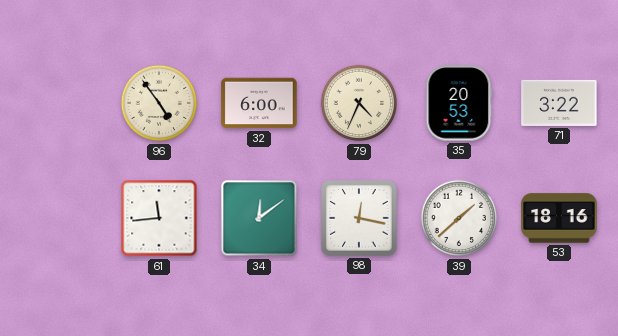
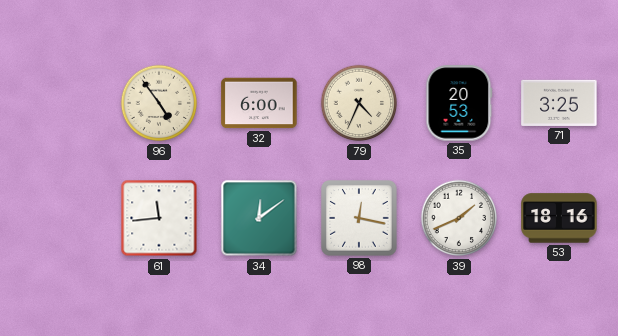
71: 3:22 -> 3:25 (559, 103)
39: 1:38 -> 1:41 (459, 218)
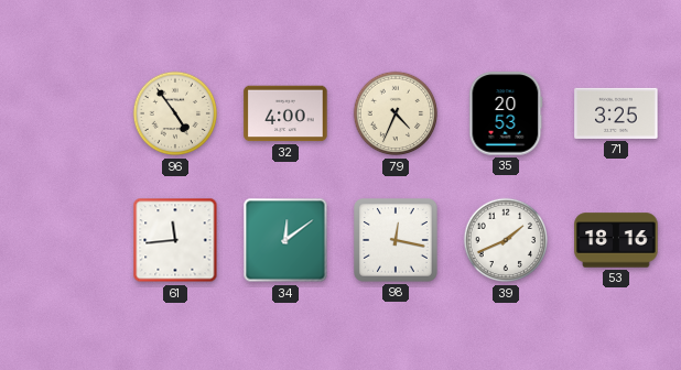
32: 6:00 -> 4:00 (285, 113)
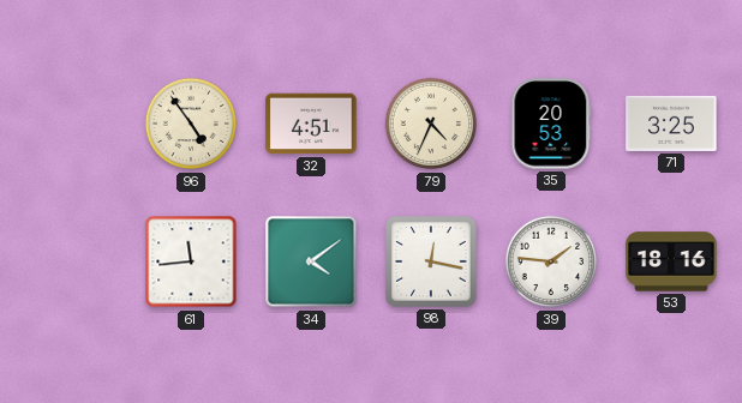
32: 4:00 -> 4:51 (311, 124)
34: 12:09 -> 4:09 (311, 261)
39: 1:41 -> 1:46 (551, 261)
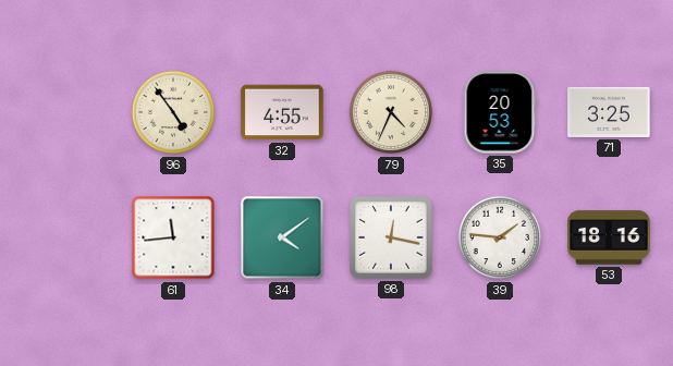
32: 4:51 -> 4:55 (282, 112)
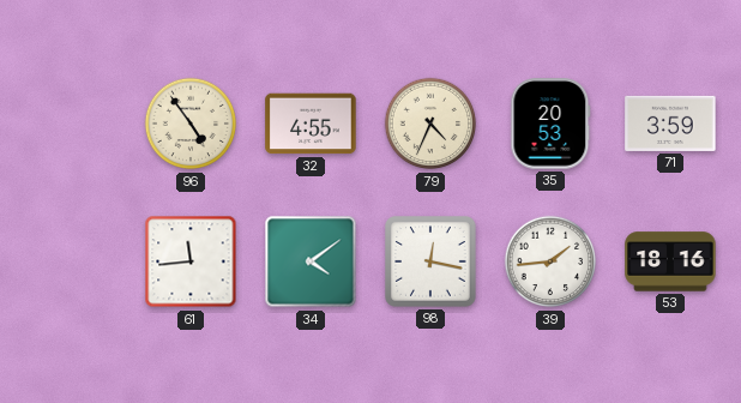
71: 3:25 -> 3:59 (670, 124)
39: 1:46 -> 1:44 (550, 261)
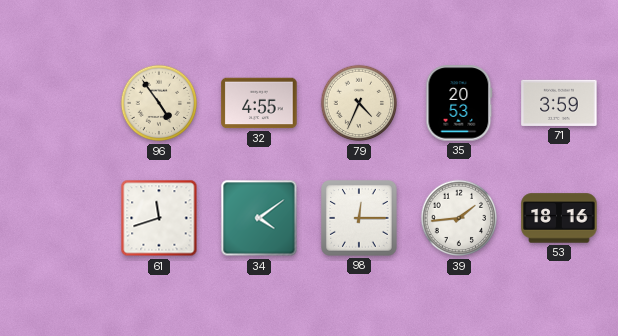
61: 11:44 -> 11:42 (159, 218)
98: 12:17 -> 12:15 (359, 218)
